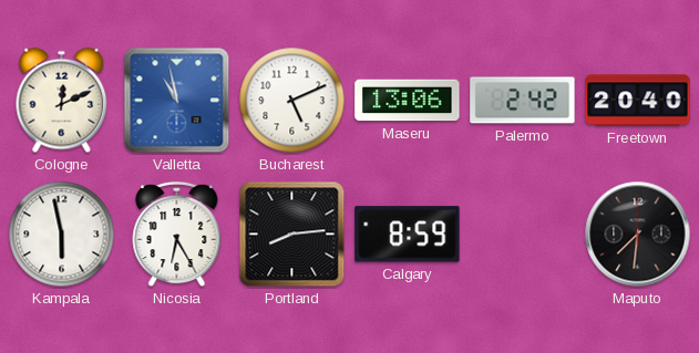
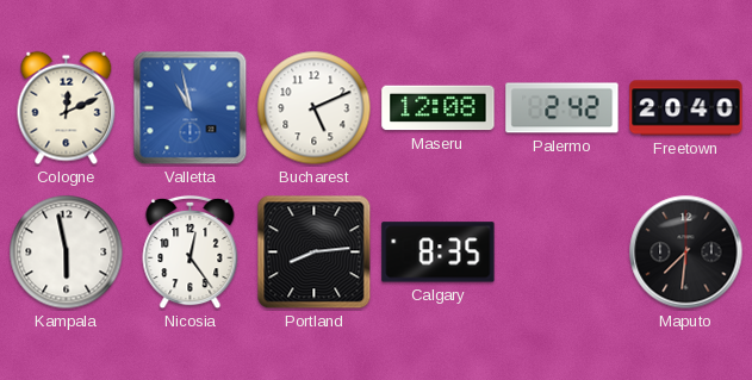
Maseru: 13:06 -> 12:08 (439, 108)
Nicosia: 6:25 -> 12:24 (191, 253)
Calgary: 8:59 -> 8:35 (439, 253)
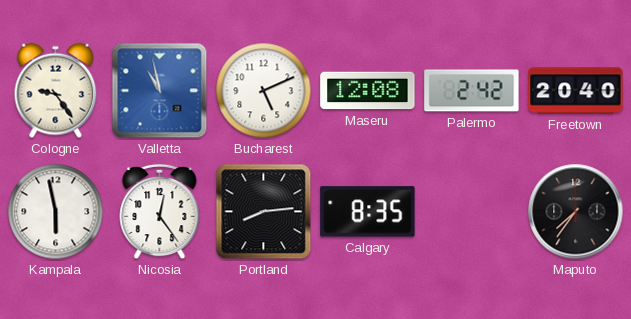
Cologne: 12:11 -> 9:24 (56, 91)
Maputo: 7:31 -> 7:36 (576, 212)
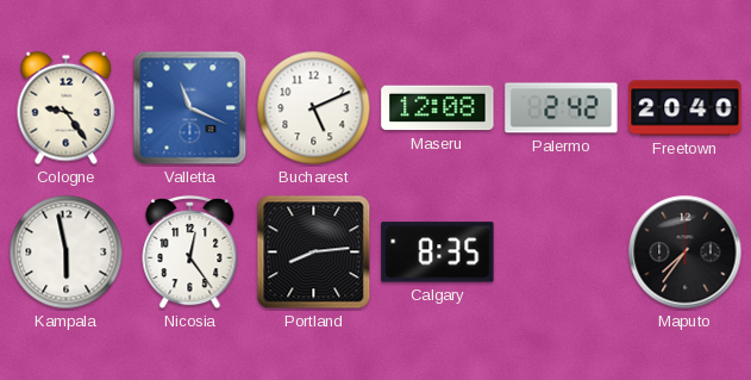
Valletta: 10:58 -> 11:19 (190, 108)
